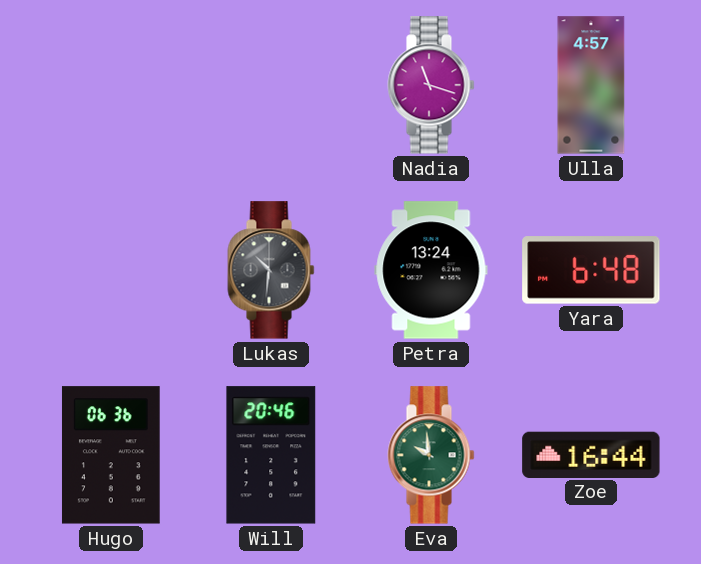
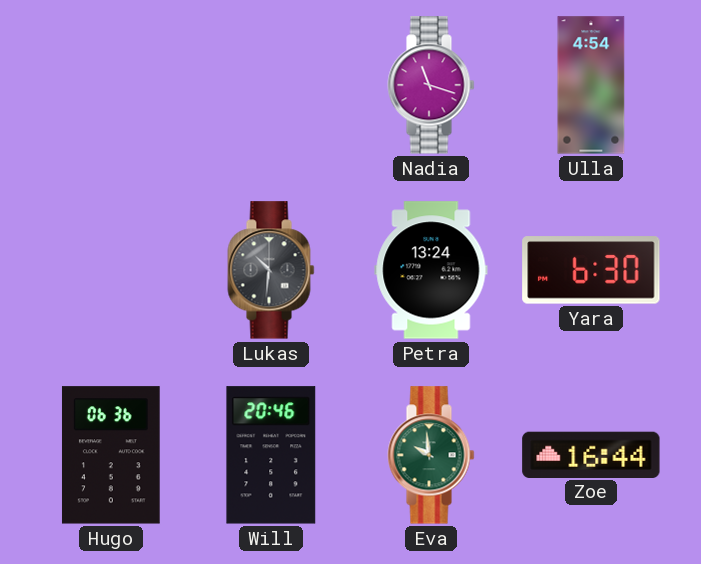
Ulla: 4:57 -> 4:54 (591, 85)
Yara: 6:48 -> 6:30 (591, 270)
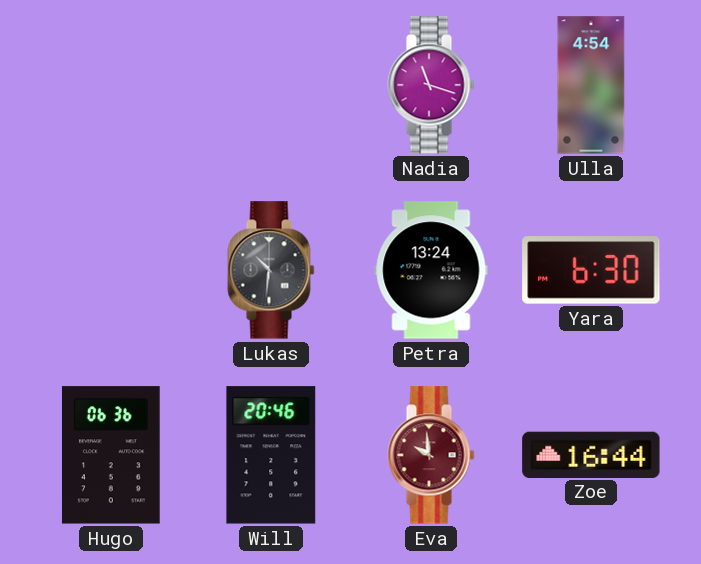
Eva dial: green -> burgundy (431, 455)
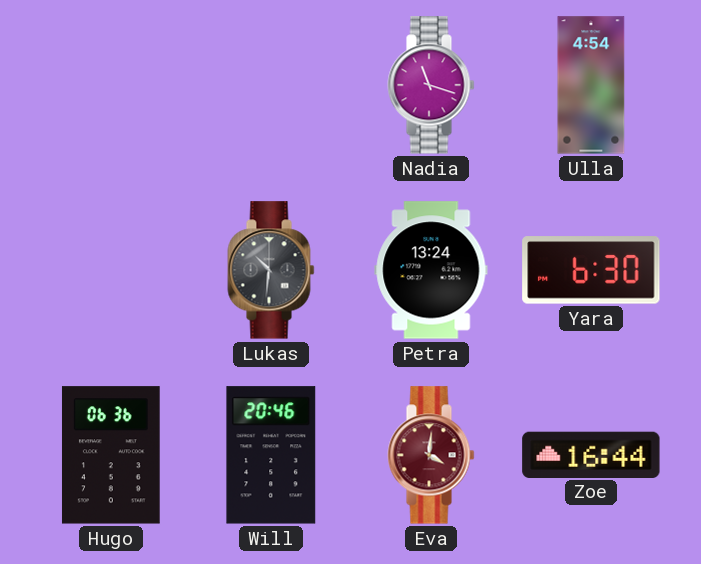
Eva: 9:59 -> 4:01 (431, 455)
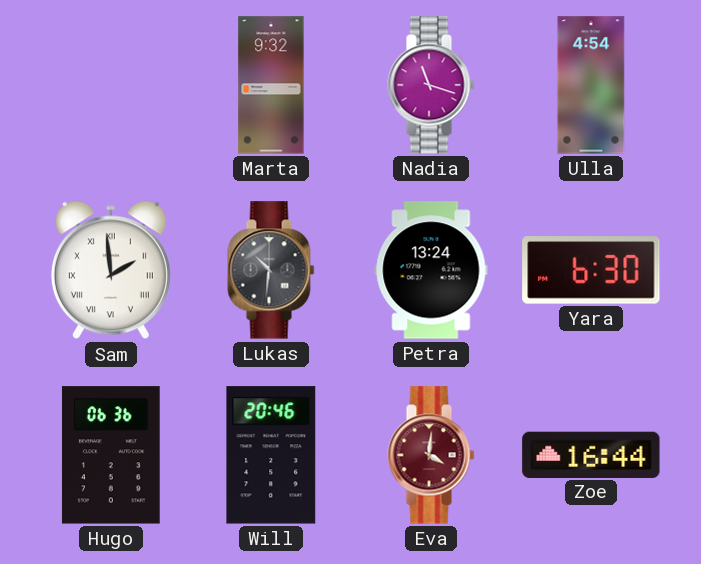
Marta: none -> 9:32 (271, 85)
Sam: none -> 1:59 (111, 270)
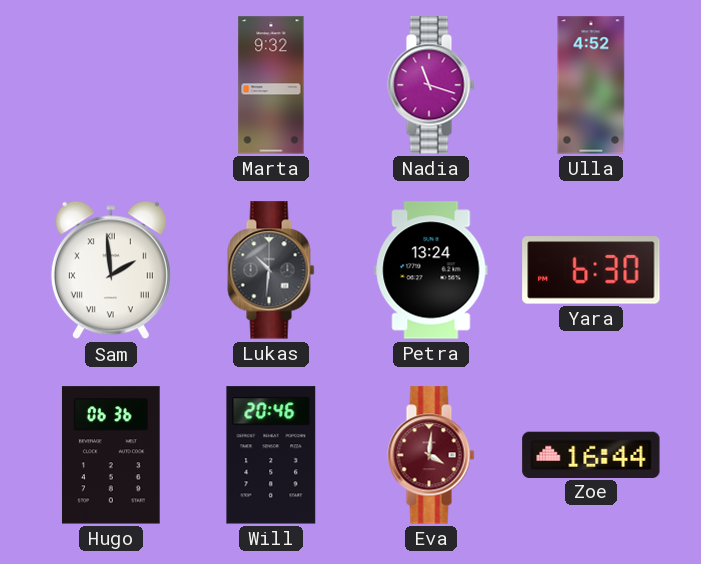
Ulla: 4:54 -> 4:52 (591, 85)
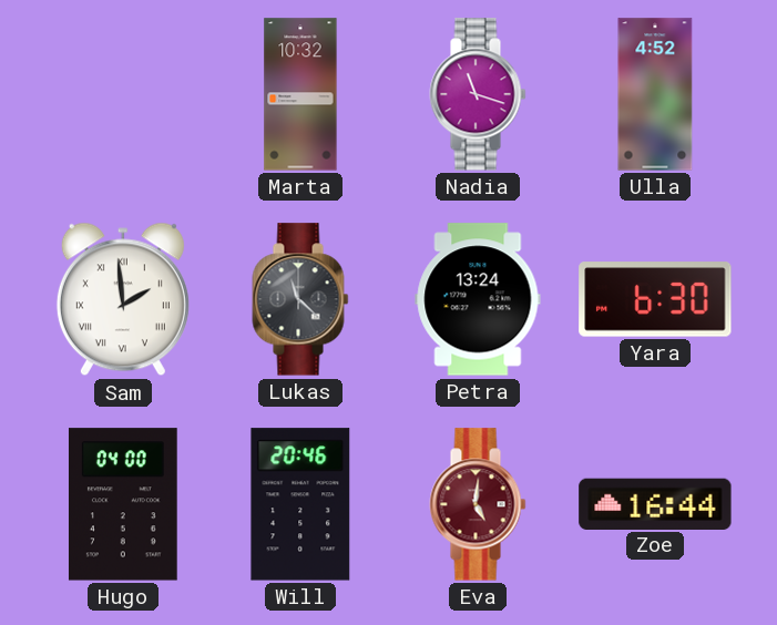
Marta: 9:32 -> 10:32 (300, 94)
Lukas: 10:31 -> 11:22 (300, 299)
Hugo: 06:36 -> 04:00 (123, 504)
Eva: 4:01 -> 5:01 (478, 504)
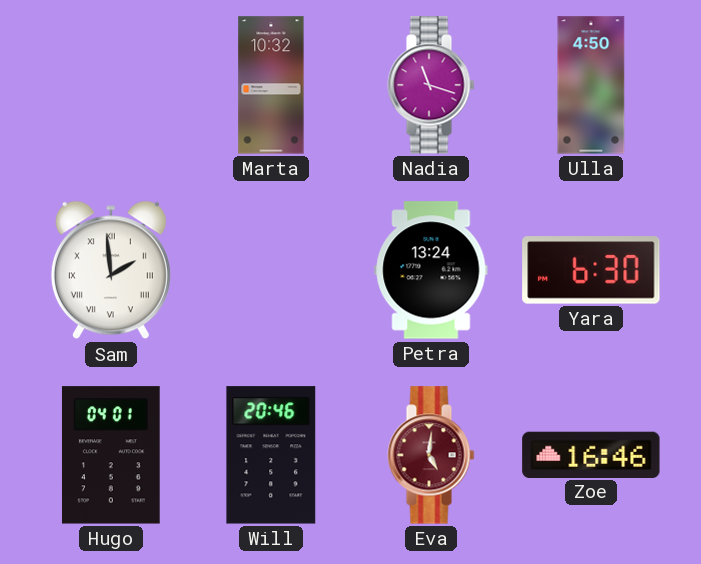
Ulla: 4:52 -> 4:50 (591, 85)
Lukas: 11:22 -> none (300, 299)
Hugo: 04:00 -> 04:01 (111, 455)
Zoe: 16:44 -> 16:46 (591, 454)
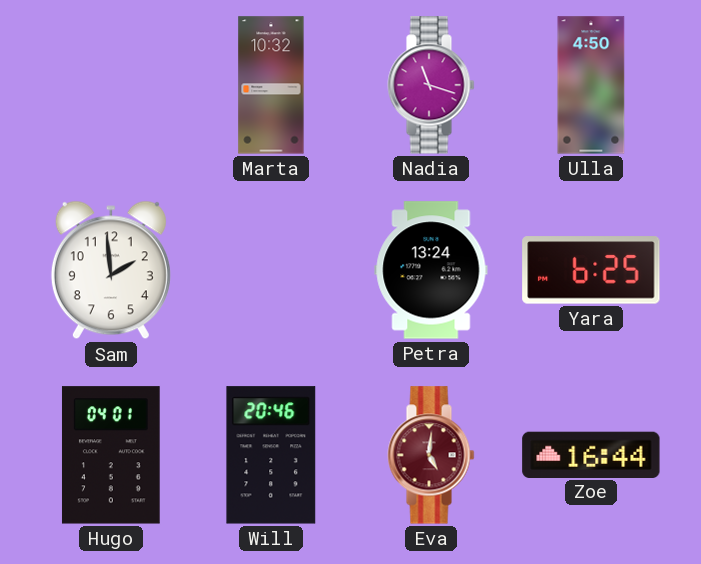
Sam numerals: Roman -> Arabic (111, 270)
Yara: 6:30 -> 6:25 (591, 270)
Zoe: 16:46 -> 16:44 (591, 454)
